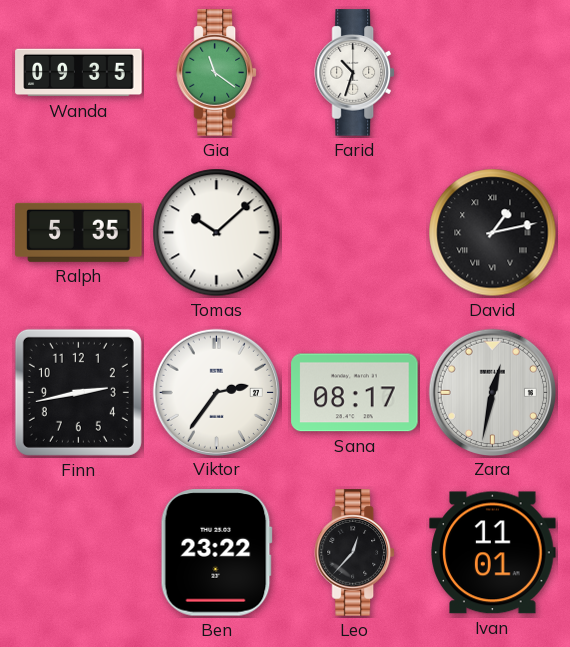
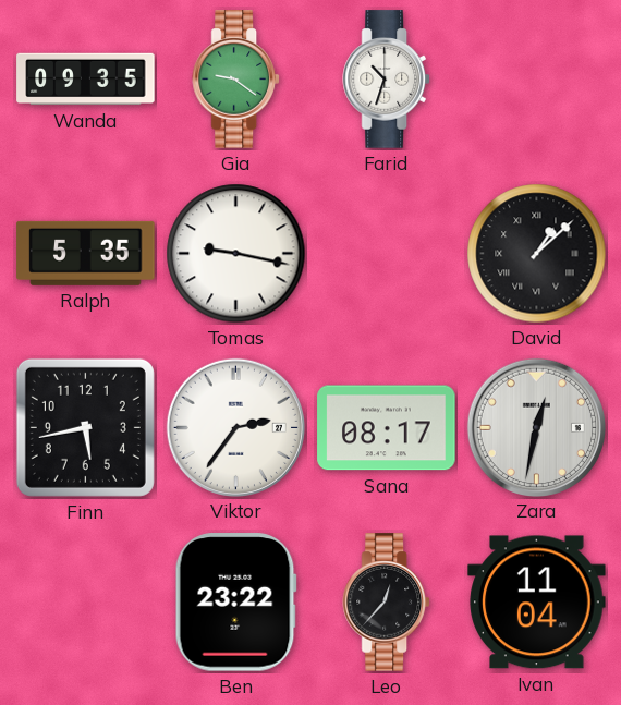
Gia: 11:21 -> 9:21 (235, 80)
Tomas: 10:08 -> 9:17 (236, 254)
David: 1:13 -> 1:08 (537, 254)
Finn: 2:43 -> 5:43 (85, 427)
Ivan: 11:01 -> 11:04 (537, 603)
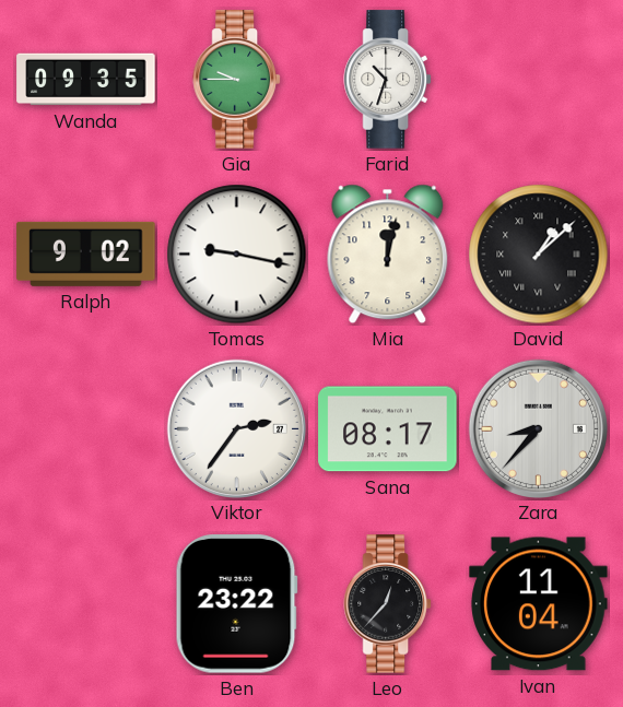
Gia: 9:21 -> 9:45 (236, 80)
Ralph: 5:35 -> 9:02 (86, 254)
Mia: none -> 12:02 (388, 255)
Finn: 5:43 -> none (85, 427)
Zara: 12:32 -> 8:37 (538, 428)
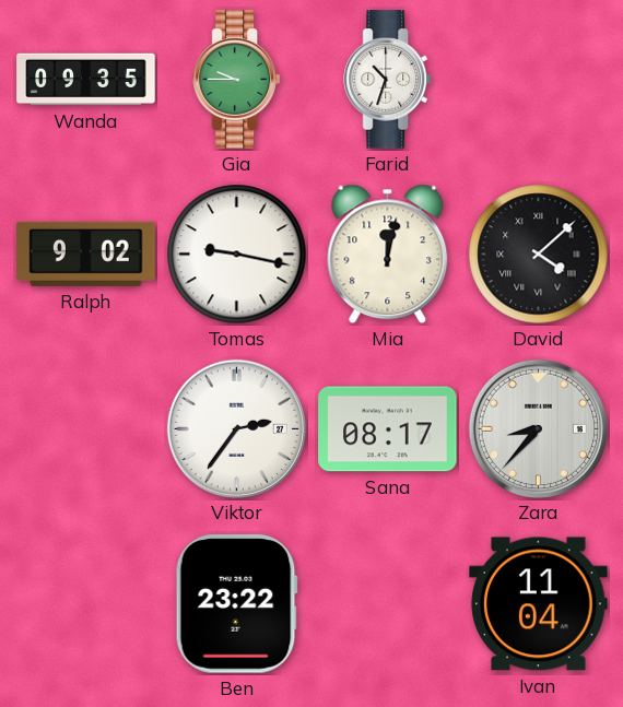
David: 1:08 -> 4:08 (539, 255)
Leo: 12:37 -> none (387, 604)
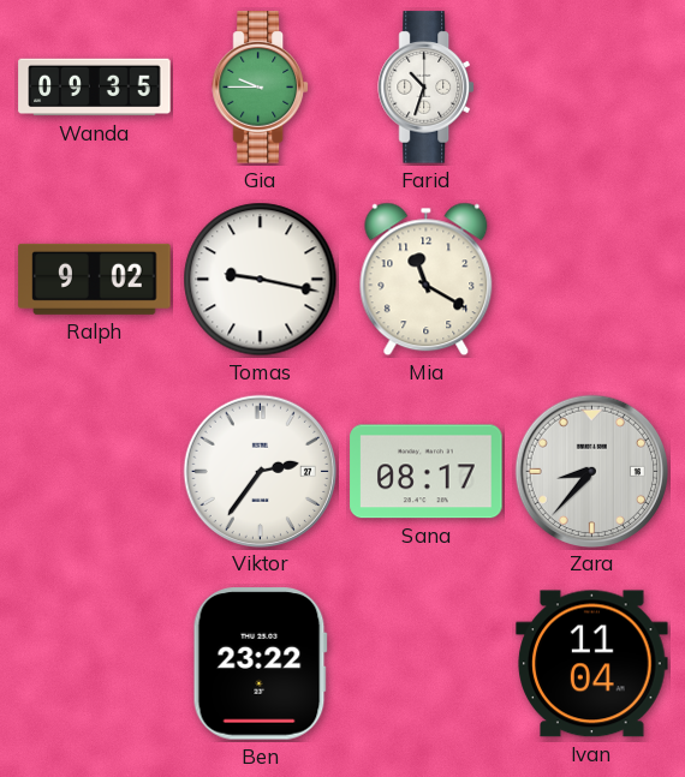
Mia: 12:02 -> 11:20 (427, 280)
David: 4:08 -> none (539, 255)
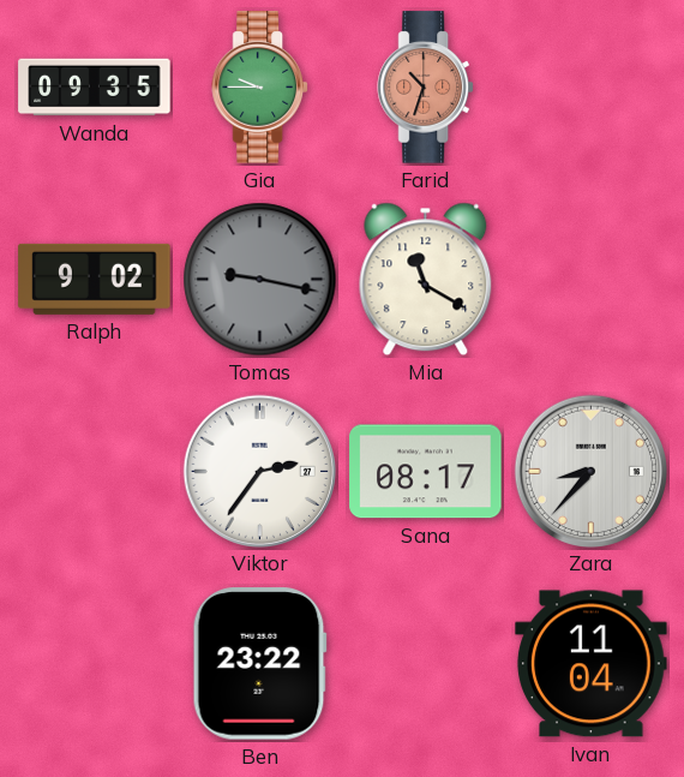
Farid dial: white -> salmon (425, 88)
Tomas dial: white -> grey (260, 280)
